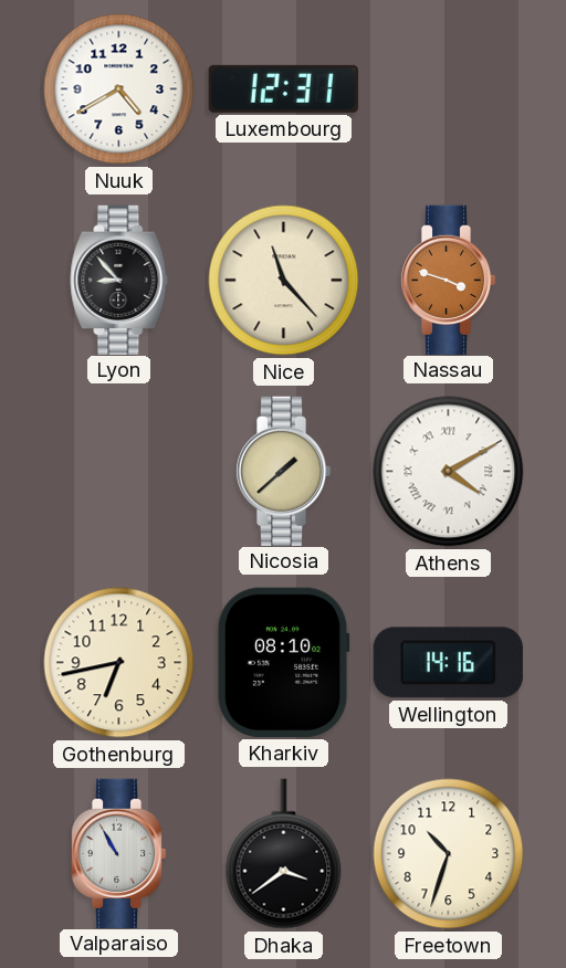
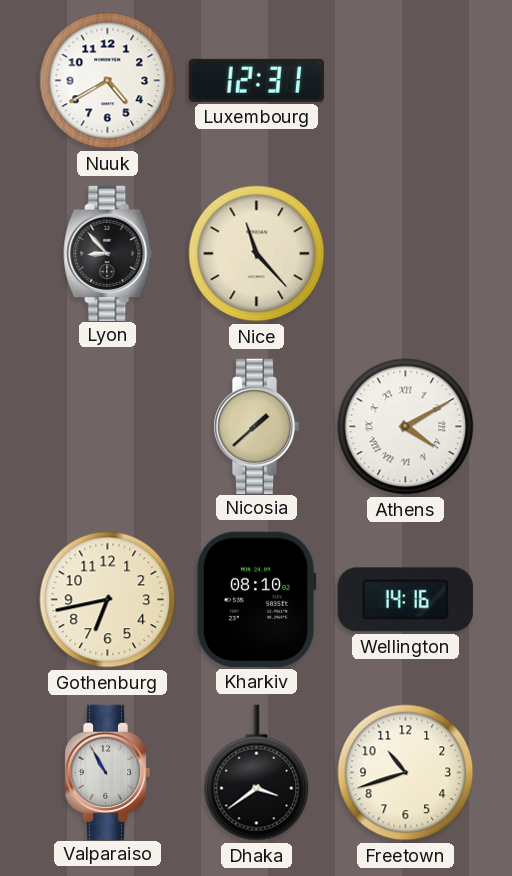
Nassau: 3:48 -> none (448, 280)
Freetown: 10:33 -> 10:42 (406, 773)
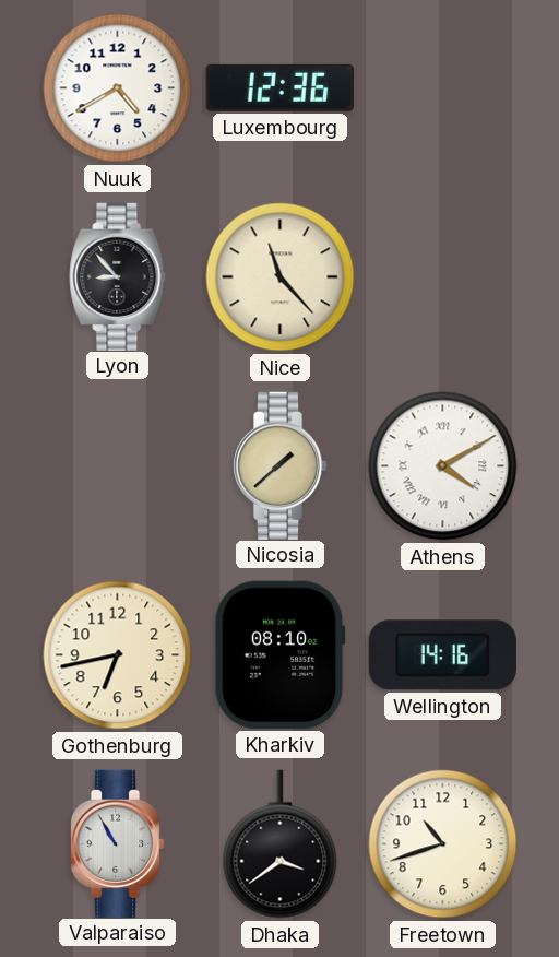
Luxembourg: 12:31 -> 12:36 (279, 87)
